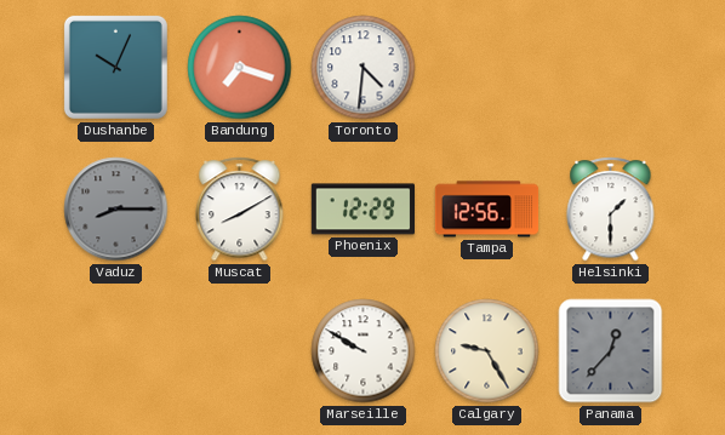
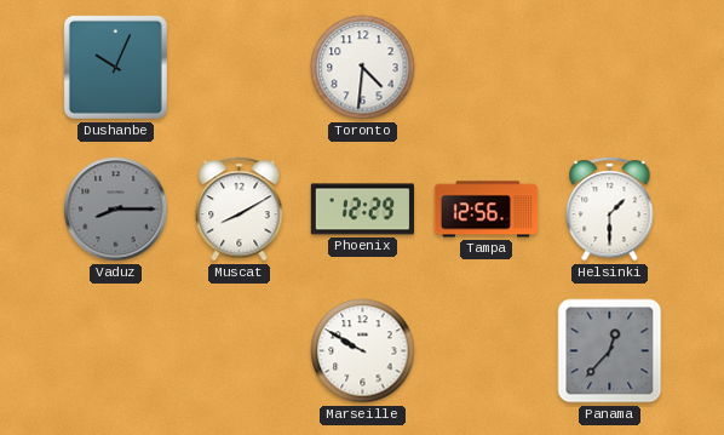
Bandung: 7:18 -> none (240, 68)
Calgary: 9:25 -> none (487, 351)
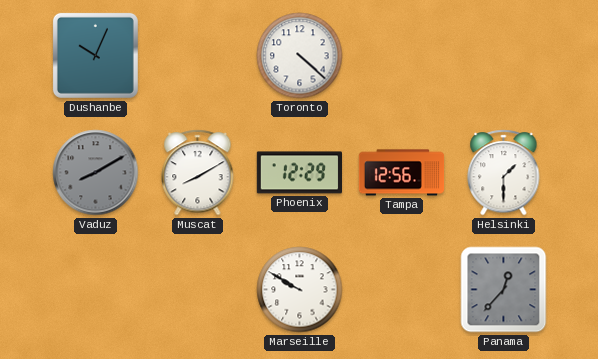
Toronto: 4:31 -> 4:22 (300, 56)
Vaduz: 8:15 -> 8:10 (96, 173)
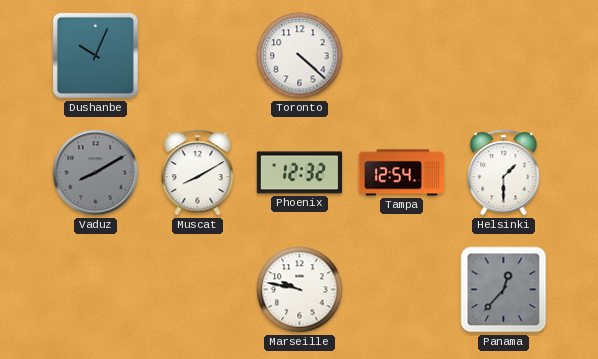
Phoenix: 12:29 -> 12:32 (299, 173)
Tampa: 12:56 -> 12:54 (402, 173)
Marseille: 9:50 -> 9:47 (300, 290)
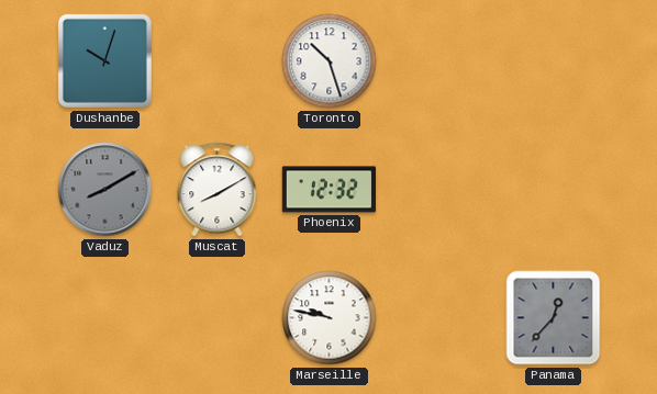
Dushanbe: 10:04 -> 10:03 (104, 60)
Toronto: 4:22 -> 10:27 (330, 61)
Tampa: 12:54 -> none (402, 173)
Helsinki: 1:30 -> none (504, 173)
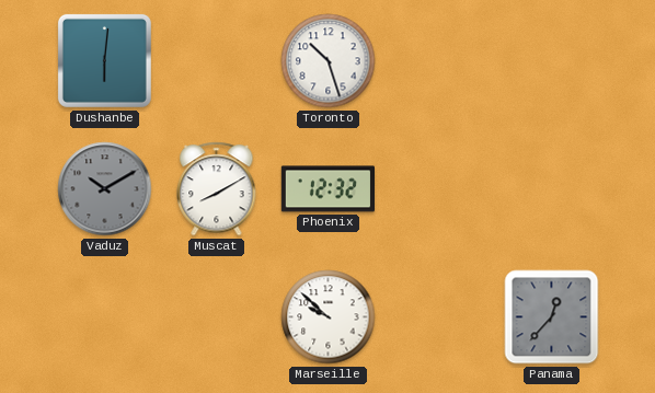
Dushanbe: 10:03 -> 6:01 (104, 60)
Vaduz: 8:10 -> 10:10 (105, 189)
Marseille: 9:47 -> 9:52 (329, 317)
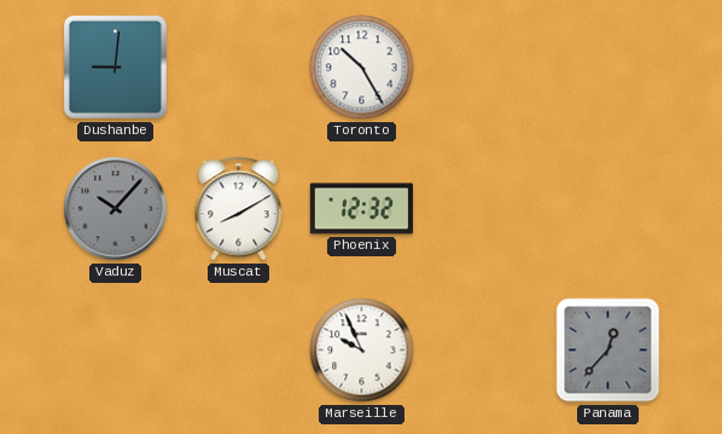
Dushanbe: 6:01 -> 9:01 (115, 66)
Toronto: 10:27 -> 10:25 (362, 68)
Vaduz: 10:10 -> 10:07 (116, 209)
Marseille: 9:52 -> 9:56 (362, 351)
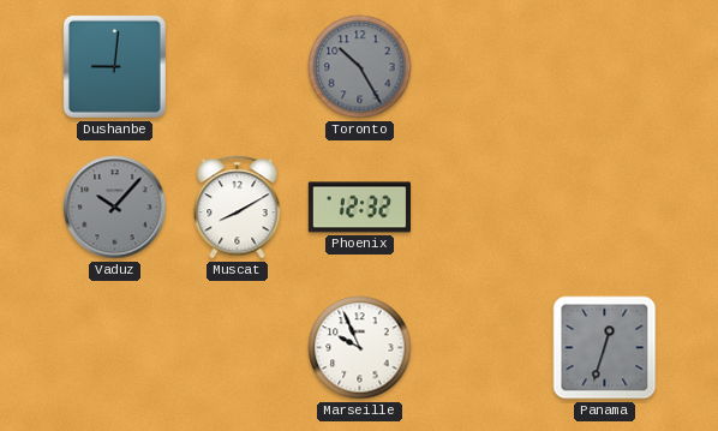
Toronto dial: white -> grey (360, 67)
Panama: 12:37 -> 12:33 (605, 348)
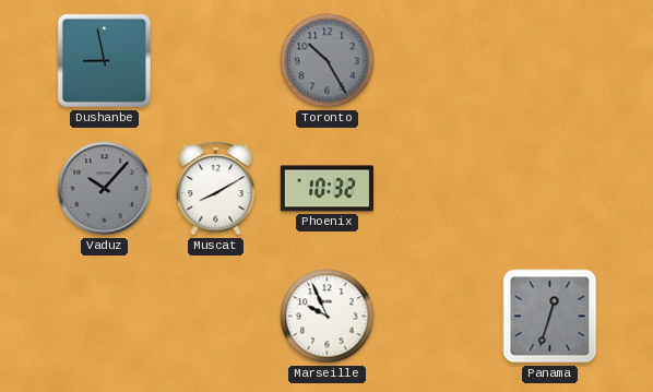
Dushanbe: 9:01 -> 8:58 (104, 60)
Phoenix: 12:32 -> 10:32 (326, 189)
